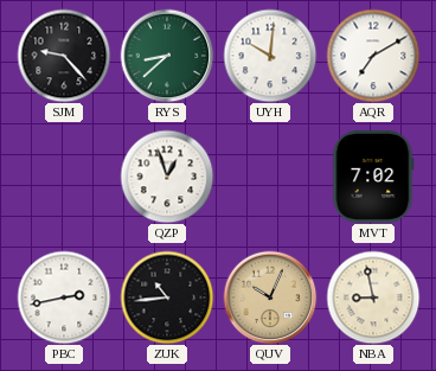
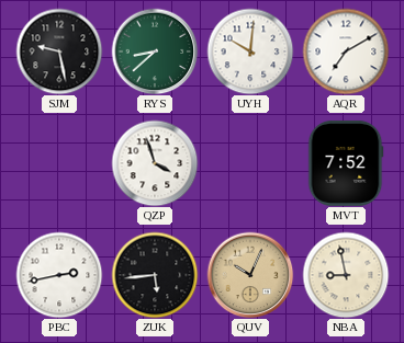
SJM: 9:23 -> 9:28 (59, 52)
QZP: 12:57 -> 3:57 (155, 163)
MVT: 7:02 -> 7:52 (346, 163)
ZUK: 10:44 -> 5:44 (155, 275)
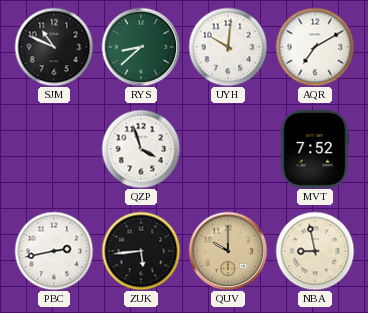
SJM: 9:28 -> 10:49 (54, 47)
QUV: 10:04 -> 10:00 (228, 251)
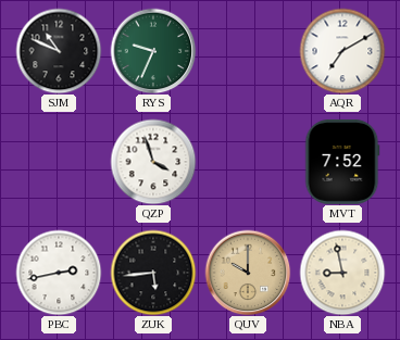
RYS: 8:38 -> 9:34 (153, 51)
UYH: 10:01 -> none (228, 47)
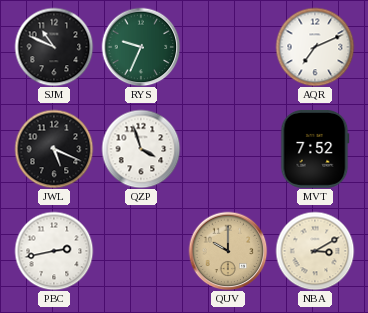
AQR: 7:10 -> 7:11 (315, 47)
JWL: none -> 5:19 (54, 149)
ZUK: 5:44 -> none (153, 273)
NBA: 8:58 -> 3:10 (315, 251)
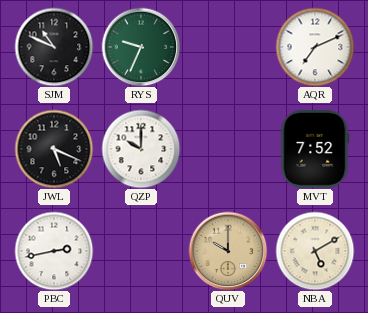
QZP: 3:57 -> 10:00 (141, 149)
NBA: 3:10 -> 5:10 (315, 251)
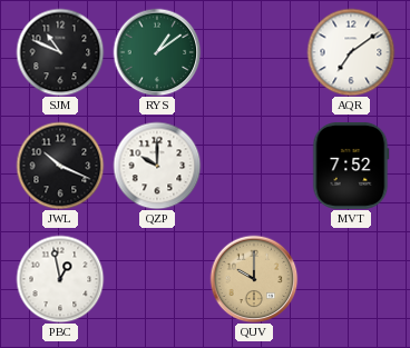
RYS: 9:34 -> 1:09 (157, 52)
AQR: 7:11 -> 7:09 (351, 52)
JWL: 5:19 -> 10:19 (60, 166)
PBC: 2:43 -> 12:58 (60, 279)
NBA: 5:10 -> none (315, 251)
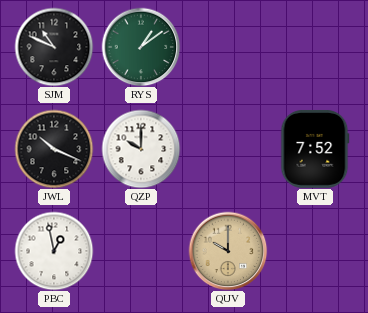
AQR: 7:09 -> none (351, 52)
